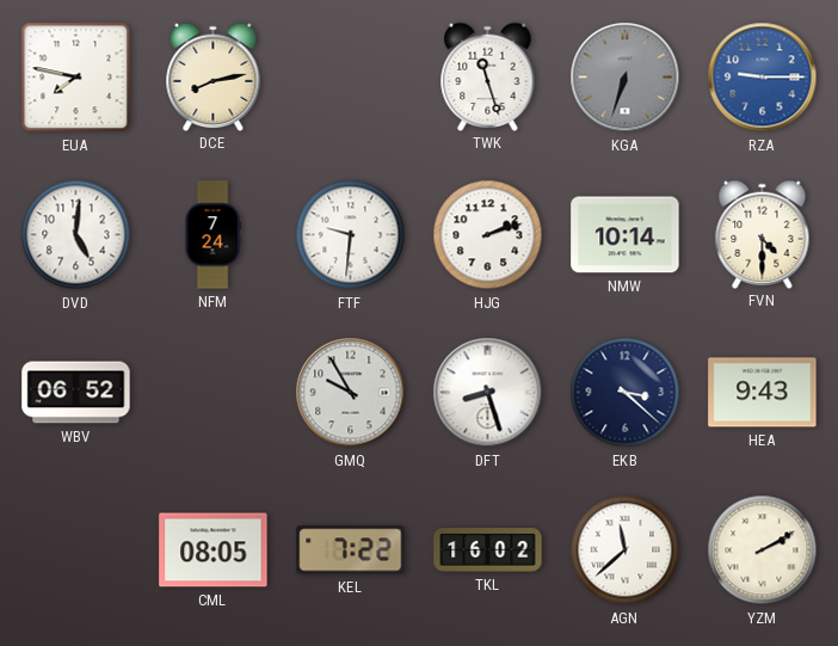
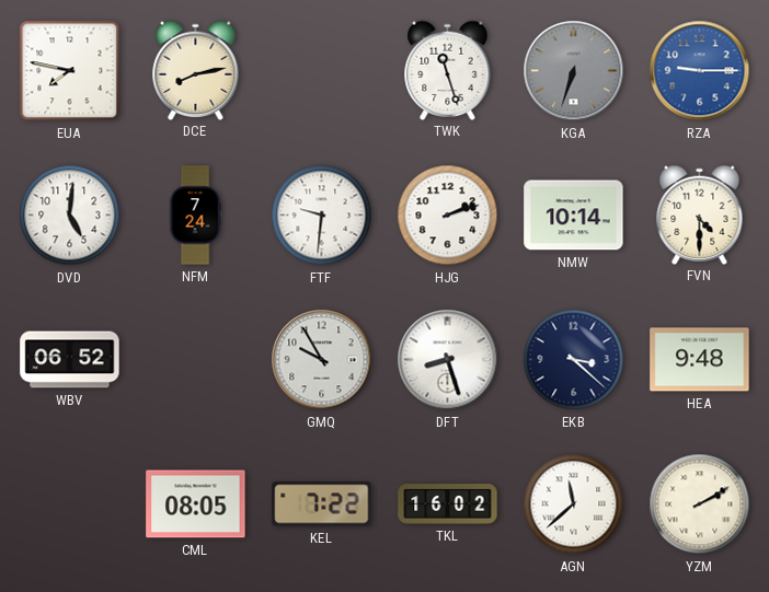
HEA: 9:43 -> 9:48 (700, 360)
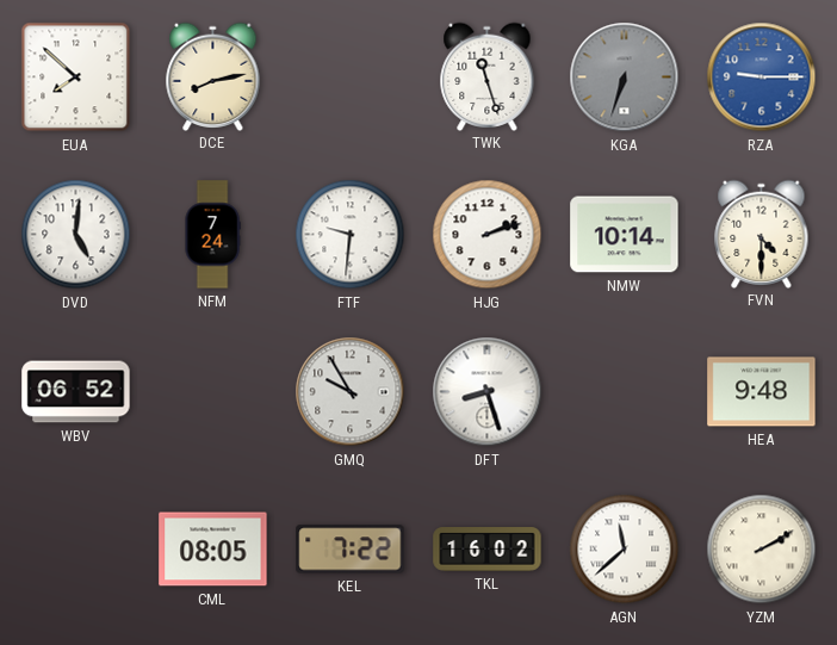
EUA: 7:47 -> 7:52 (76, 77)
EKB: 3:22 -> none (574, 360)
